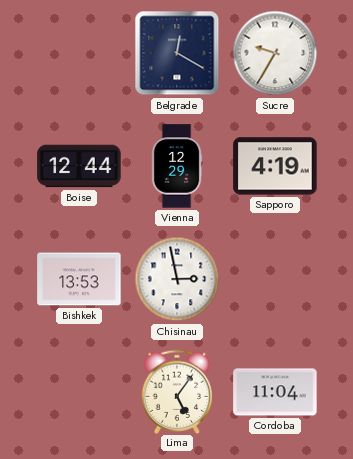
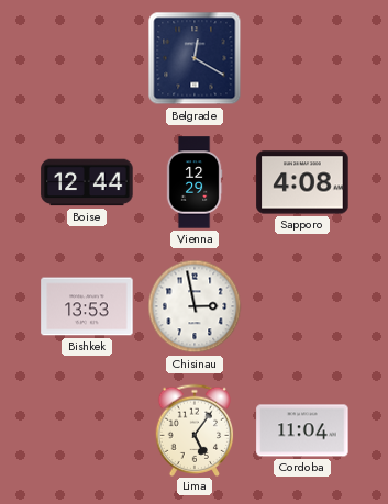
Sucre: 9:35 -> none (275, 53)
Sapporo: 4:19 -> 4:08 (302, 182)
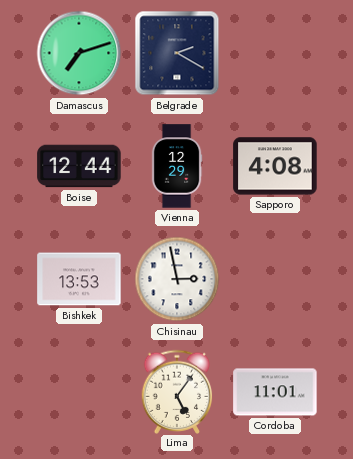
Damascus: none -> 7:12 (79, 53)
Belgrade: 12:20 -> 2:20 (177, 53)
Cordoba: 11:04 -> 11:01 (275, 392)
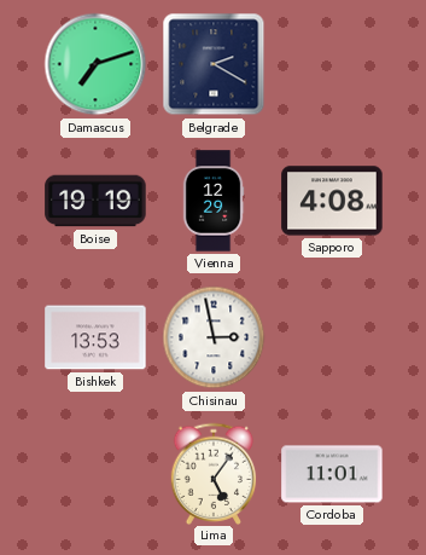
Boise: 12:44 -> 19:19 (95, 201)
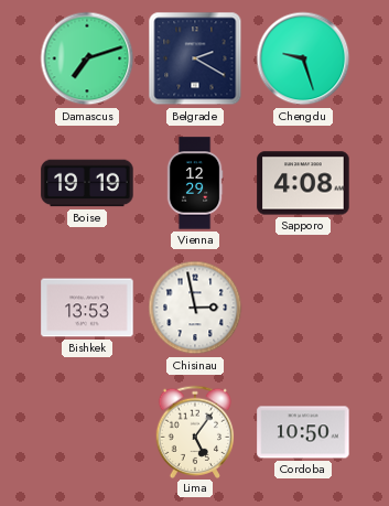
Chengdu: none -> 9:27 (303, 58)
Cordoba: 11:01 -> 10:50 (303, 432)
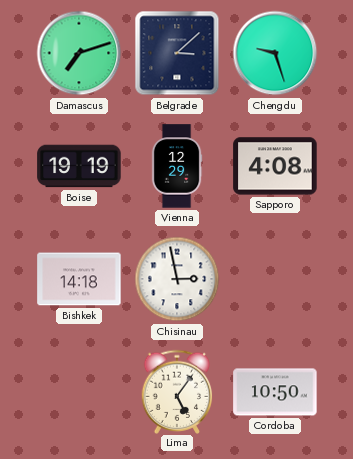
Belgrade: 2:20 -> 3:08 (177, 53)
Bishkek: 13:53 -> 14:18 (79, 279)
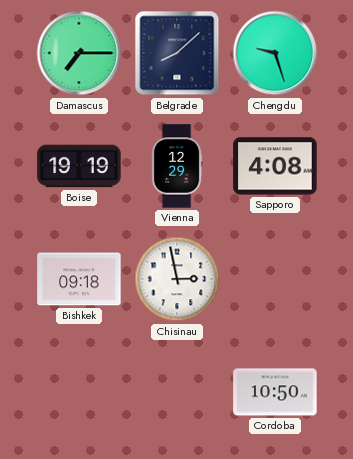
Damascus: 7:12 -> 7:15 (79, 53)
Belgrade: 3:08 -> 8:08 (177, 53)
Bishkek: 14:18 -> 09:18 (79, 279)
Lima: 5:06 -> none (177, 391)
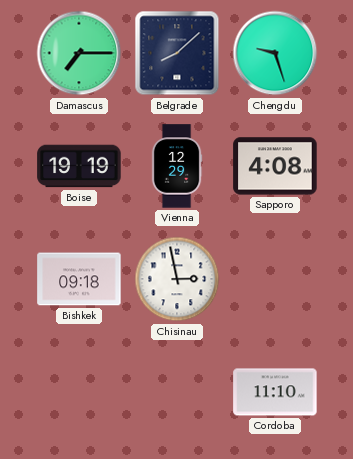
Cordoba: 10:50 -> 11:10 (275, 392)
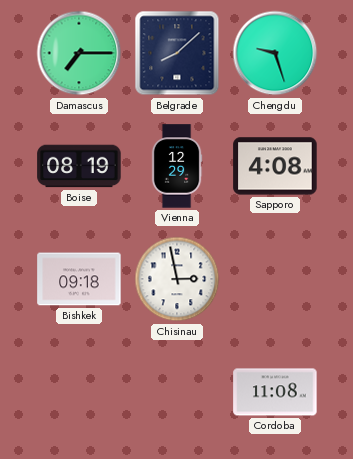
Boise: 19:19 -> 08:19 (79, 166)
Cordoba: 11:10 -> 11:08 (275, 392)
